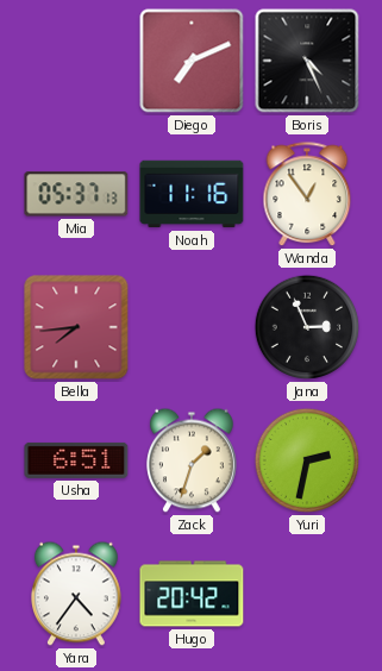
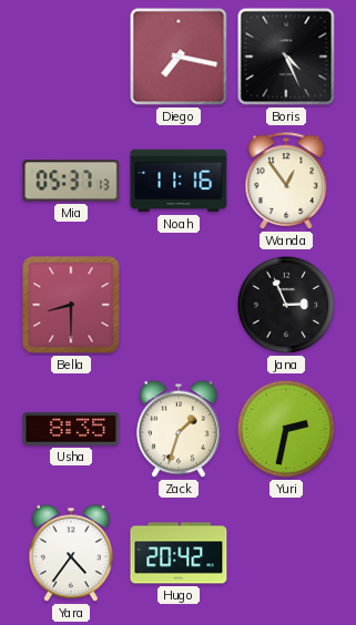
Diego: 7:11 -> 7:17 (179, 57)
Bella: 7:44 -> 8:30 (71, 305)
Usha: 6:51 -> 8:35 (71, 429)
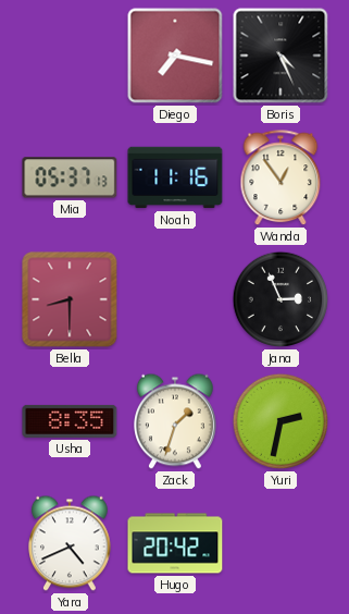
Yara: 4:36 -> 4:41 (71, 543)
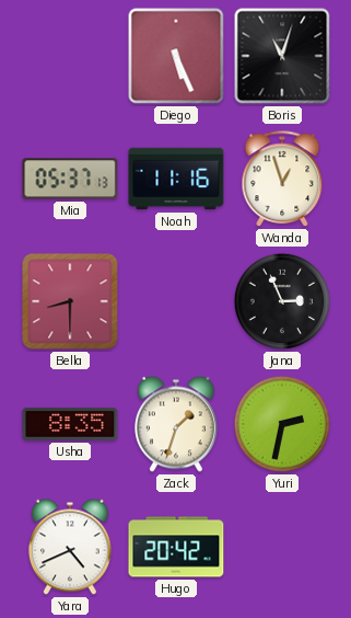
Diego: 7:17 -> 5:26 (176, 56)
Boris: 4:26 -> 11:03 (282, 56)
Wanda: 12:54 -> 12:57 (282, 180)
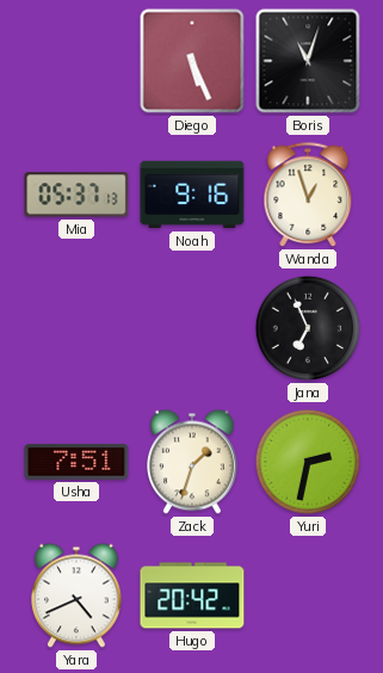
Noah: 11:16 -> 9:16 (192, 195)
Bella: 8:30 -> none (70, 301)
Jana: 2:56 -> 6:56 (308, 328)
Usha: 8:35 -> 7:51 (76, 462)
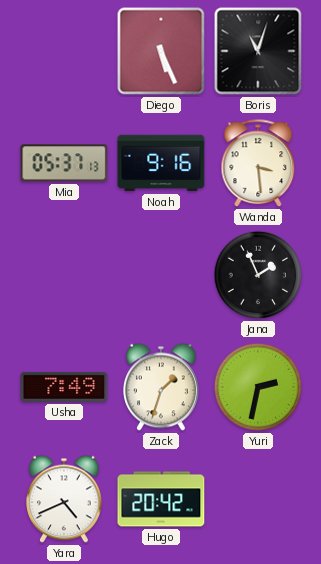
Wanda: 12:57 -> 3:29 (258, 164)
Jana: 6:56 -> 1:56 (258, 275)
Usha: 7:51 -> 7:49 (64, 387)
